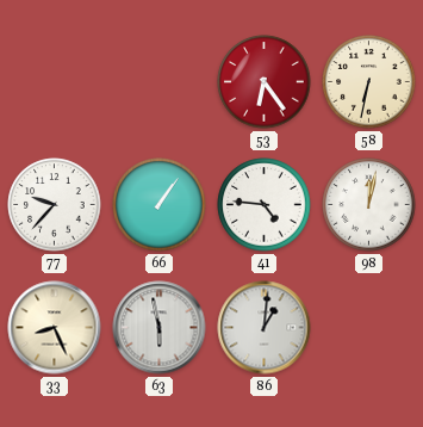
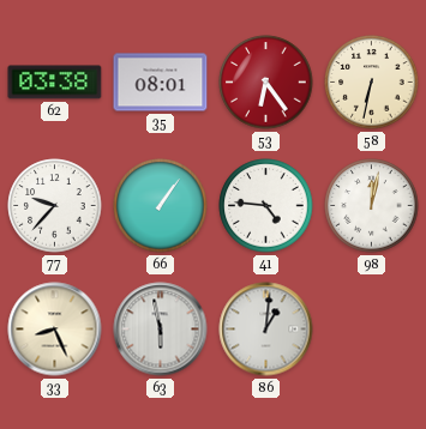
62: none -> 03:38 (55, 83)
35: none -> 08:01 (161, 83)
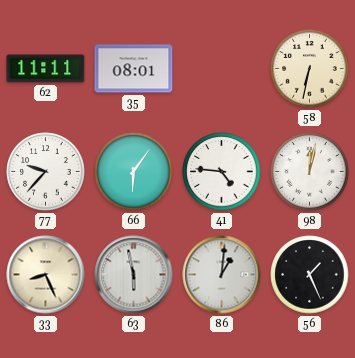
62: 03:38 -> 11:11 (46, 69)
53: 6:24 -> none (266, 83)
66: 1:06 -> 6:06 (134, 172)
56: none -> 1:26 (310, 275)
